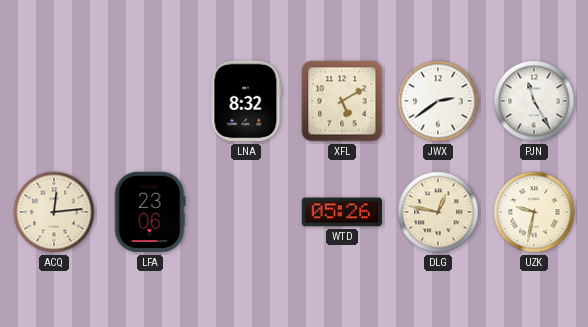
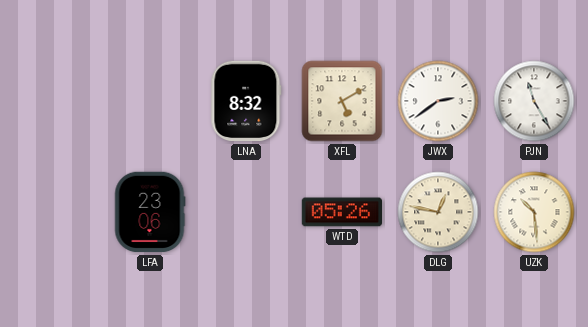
ACQ: 12:14 -> none (54, 212)
UZK: 9:32 -> 10:29 (534, 212)
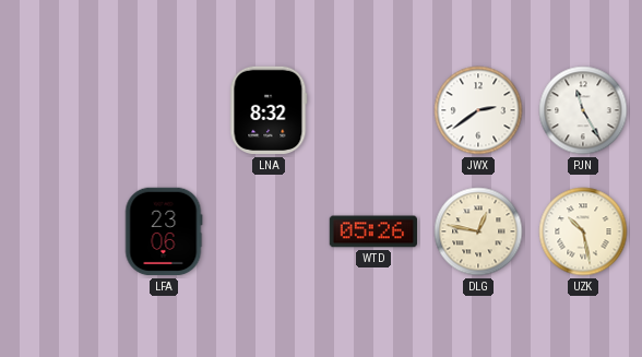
XFL: 5:10 -> none (342, 101)
UZK: 10:29 -> 10:28 (583, 231)
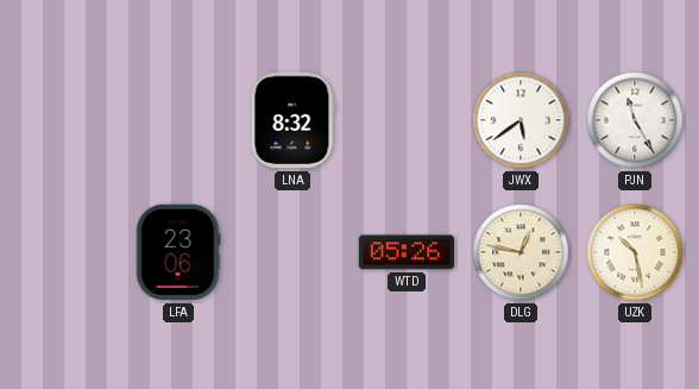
JWX: 2:39 -> 5:39 (521, 120)
